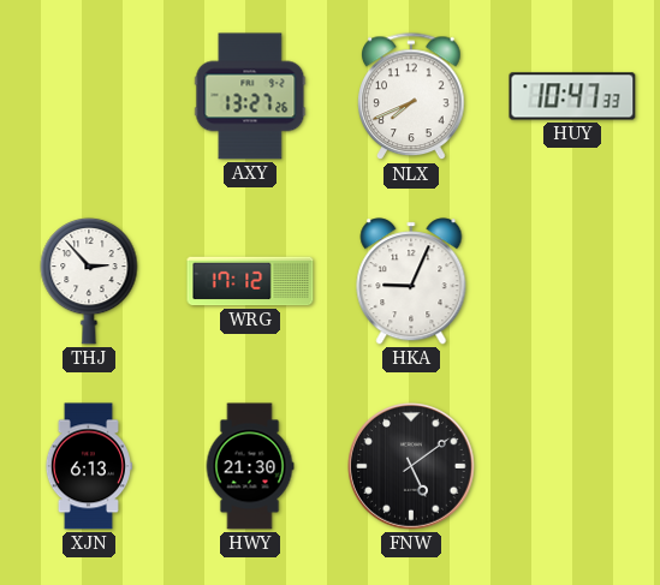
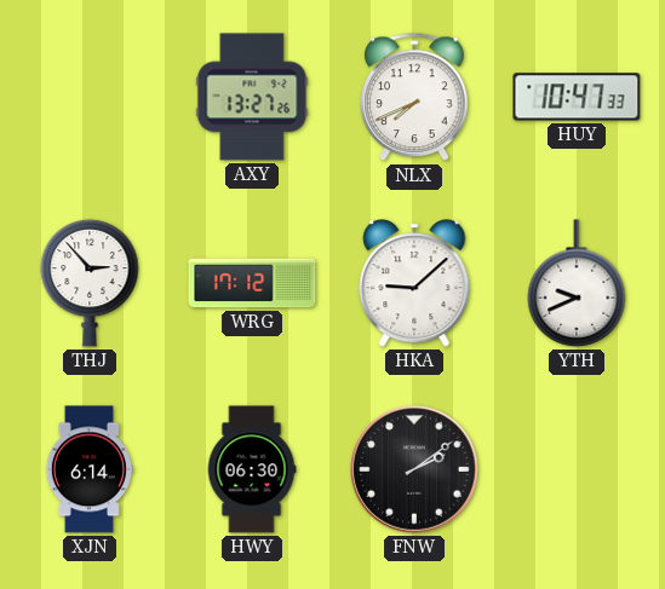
HKA: 9:04 -> 9:08 (414, 283)
YTH: none -> 9:41 (577, 283)
XJN: 6:13 -> 6:14 (88, 469)
HWY: 21:30 -> 06:30 (252, 469)
FNW: 5:09 -> 2:09 (415, 470)
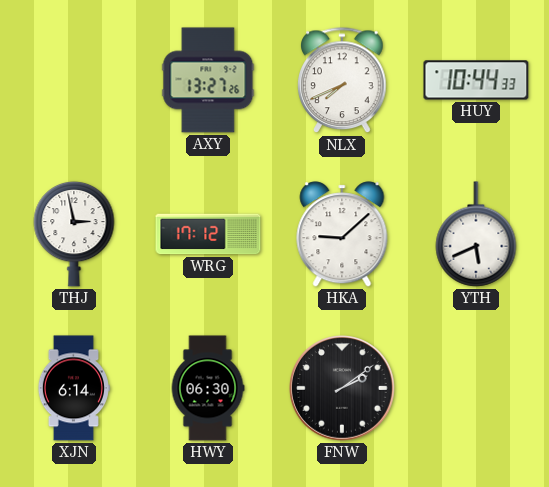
HUY: 10:47 -> 10:44 (476, 80)
THJ: 2:53 -> 2:58 (74, 234)
YTH: 9:41 -> 5:41 (476, 234)
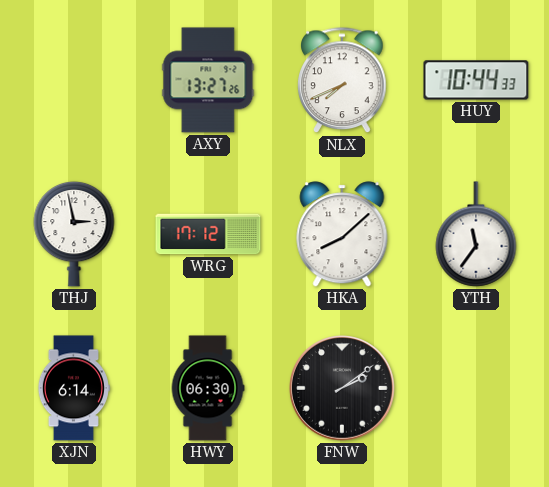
HKA: 9:08 -> 8:08 (342, 234)
YTH: 5:41 -> 11:36 (476, 234)
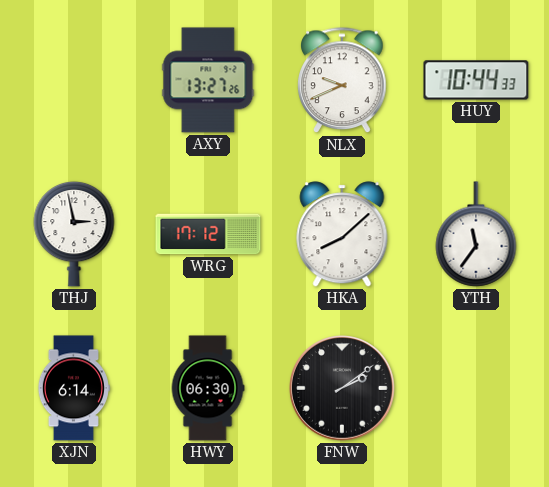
NLX: 7:41 -> 9:41 (342, 81)
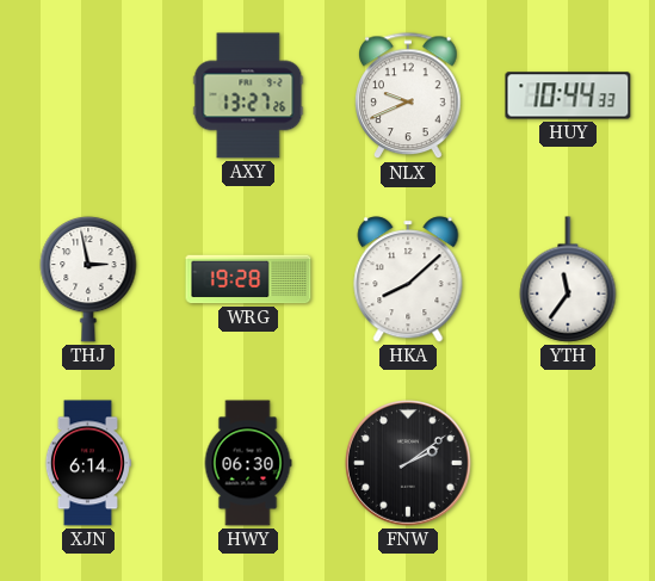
WRG: 17:12 -> 19:28 (248, 279)
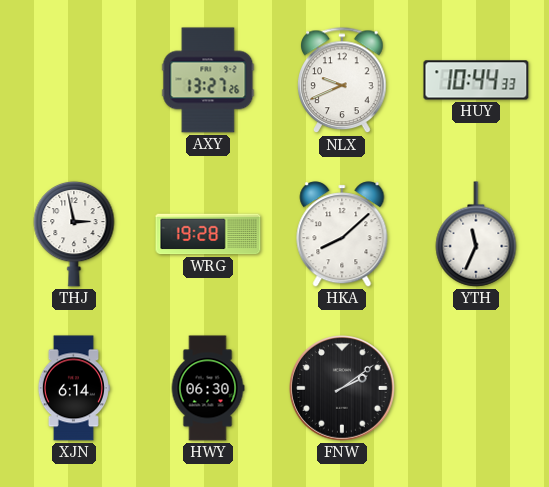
YTH: 11:36 -> 11:34 (476, 234)
